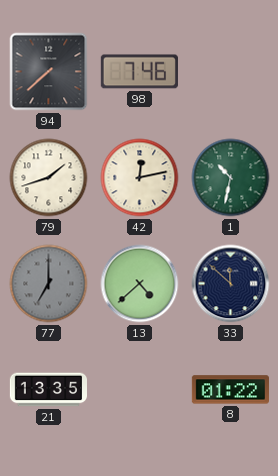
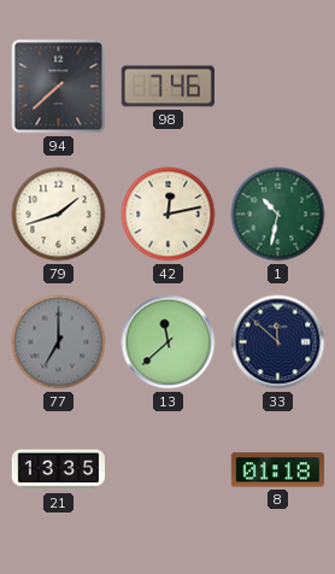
13: 4:38 -> 11:38 (169, 342)
8: 01:22 -> 01:18 (277, 470)
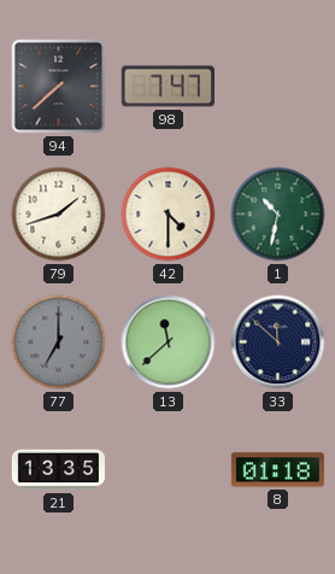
98: 7:46 -> 7:47 (167, 87)
42: 12:13 -> 4:30 (169, 215)
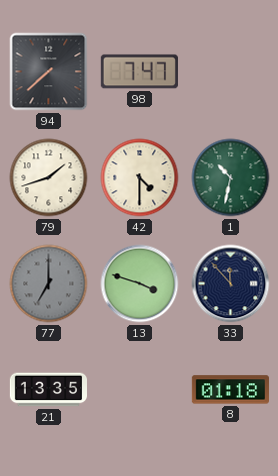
13: 11:38 -> 3:48 (140, 284)
33: 11:52 -> 11:53 (231, 284)
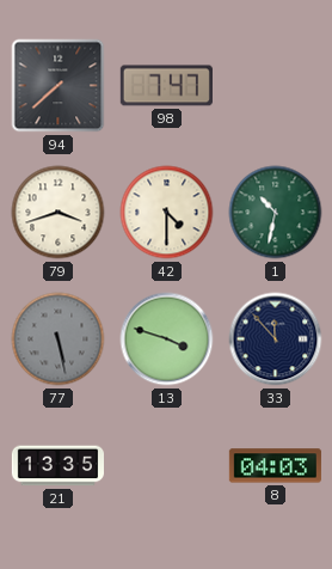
79: 1:42 -> 3:42 (59, 213)
77: 7:00 -> 5:28 (59, 339)
8: 01:18 -> 04:03 (275, 466)
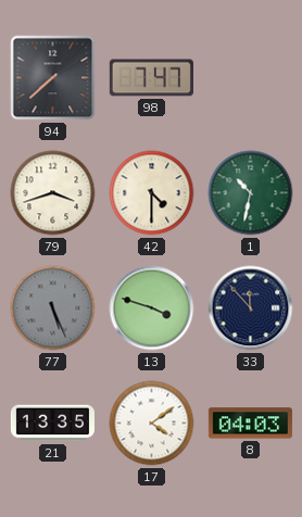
77: 5:28 -> 5:26 (53, 308)
17: none -> 4:09 (152, 424)
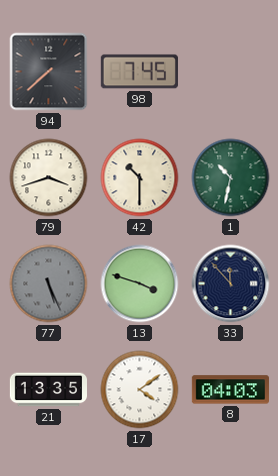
98: 7:47 -> 7:45 (139, 72)
42: 4:30 -> 10:30 (140, 178)
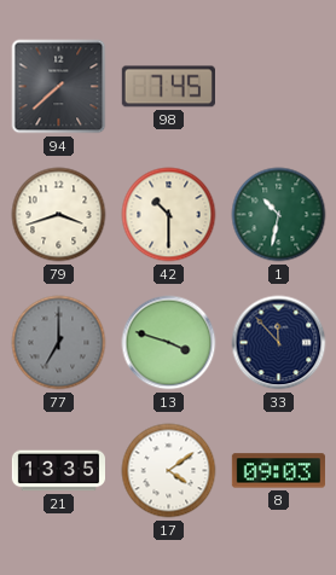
77: 5:26 -> 7:00 (59, 343)
8: 04:03 -> 09:03 (278, 471)
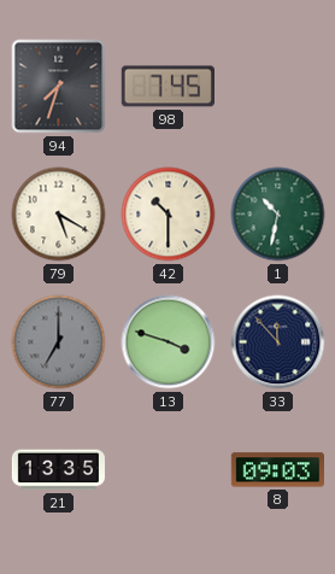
94: 7:38 -> 7:33 (59, 87)
79: 3:42 -> 5:20 (59, 215)
17: 4:09 -> none (169, 471)
